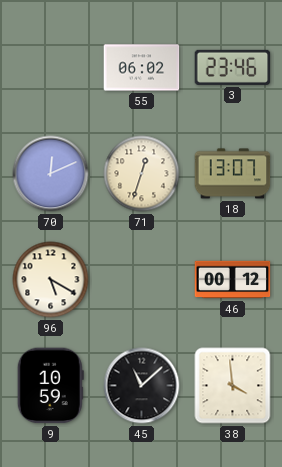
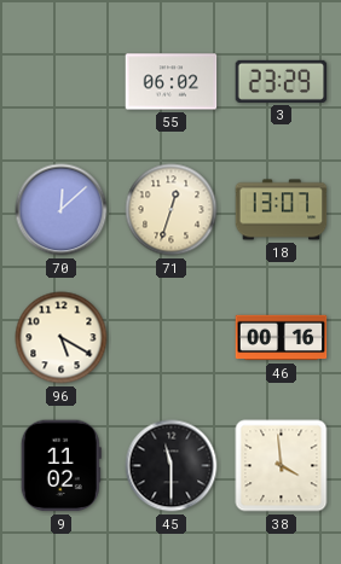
3: 23:46 -> 23:29 (282, 81)
70: 12:11 -> 12:08 (62, 210)
46: 00:12 -> 00:16 (282, 338)
9: 10:59 -> 11:02 (60, 466)
45: 11:08 -> 11:30 (172, 466)
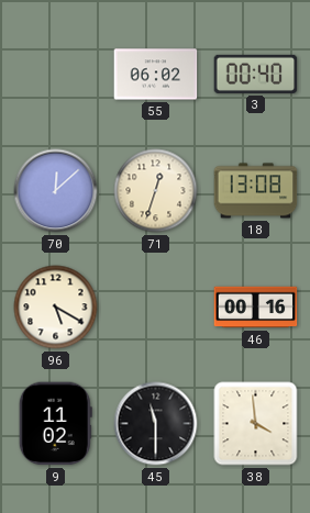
3: 23:29 -> 00:40 (256, 74)
18: 13:07 -> 13:08 (256, 191)
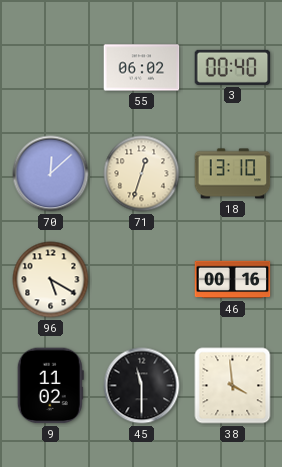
18: 13:08 -> 13:10 (233, 174)
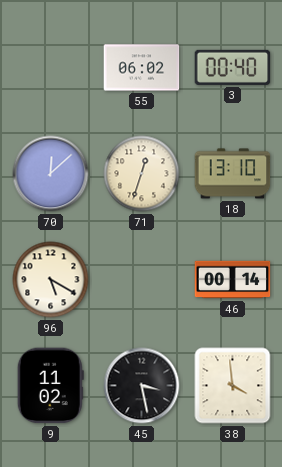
46: 00:16 -> 00:14 (233, 280)
45: 11:30 -> 3:28 (142, 386)
